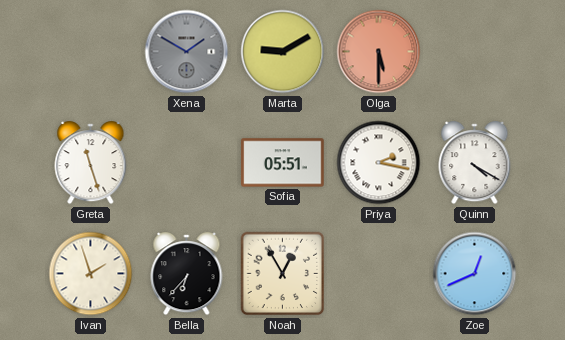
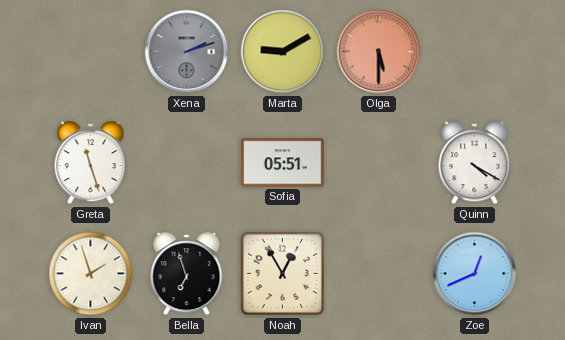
Xena: 1:50 -> 2:12 (187, 52)
Priya: 2:17 -> none (379, 163)
Bella: 6:37 -> 6:57 (187, 274)
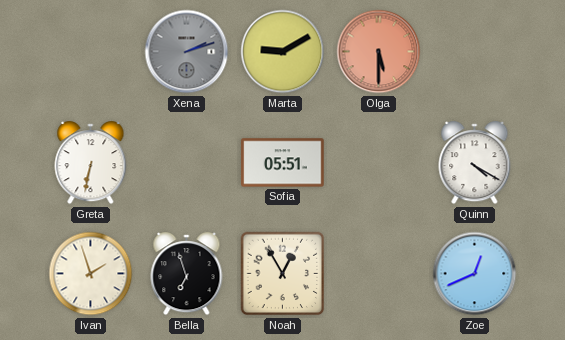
Greta: 11:27 -> 6:32 (91, 163)
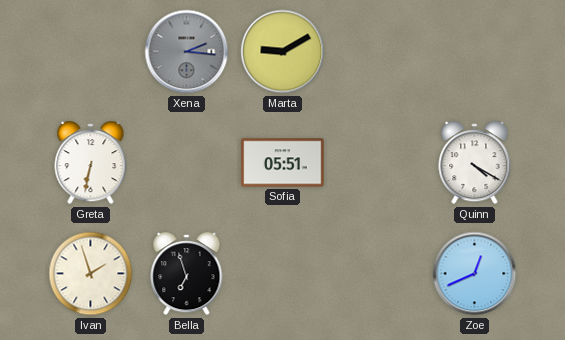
Xena: 2:12 -> 2:16 (187, 52)
Olga: 5:30 -> none (379, 52)
Noah: 12:55 -> none (283, 274)
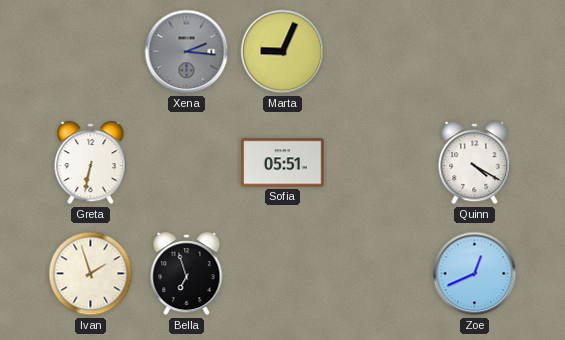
Marta: 9:10 -> 9:04 (283, 52)
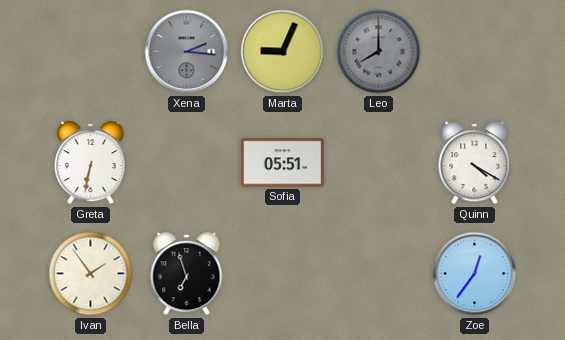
Leo: none -> 8:00 (379, 52)
Ivan: 1:57 -> 1:54 (91, 274)
Zoe: 12:41 -> 12:36 (475, 274)
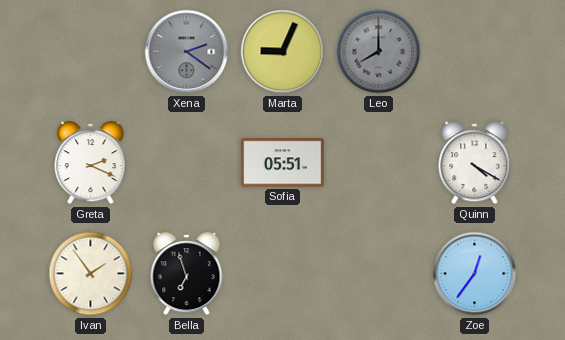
Xena: 2:16 -> 2:21 (187, 52)
Greta: 6:32 -> 2:19 (91, 163)
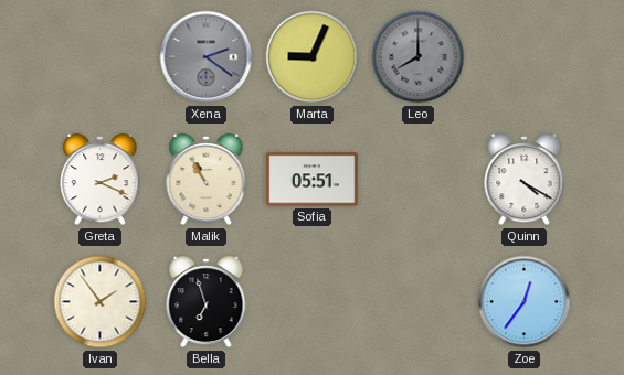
Malik: none -> 10:55 (207, 180)
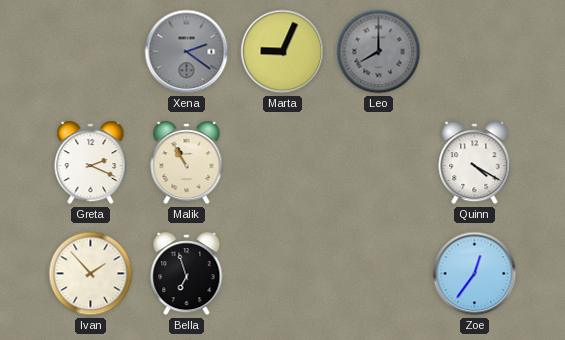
Sofia: 05:51 -> none (313, 180)
Ivan: 1:54 -> 1:53 (91, 274)
